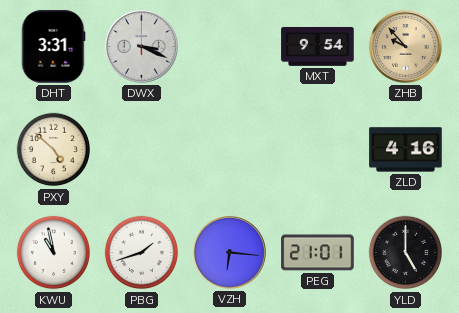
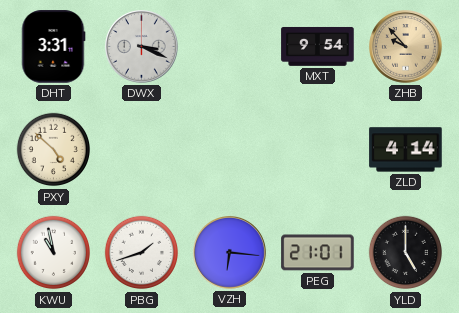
ZLD: 4:16 -> 4:14 (406, 150)
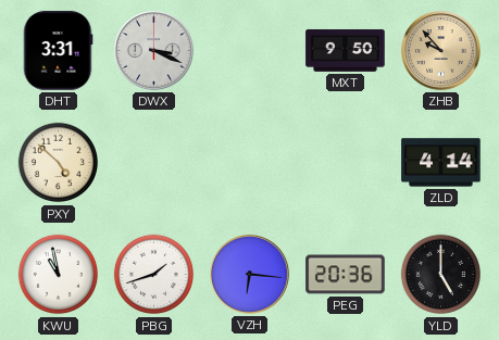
MXT: 9:54 -> 9:50 (346, 51)
PEG: 21:01 -> 20:36 (346, 275)
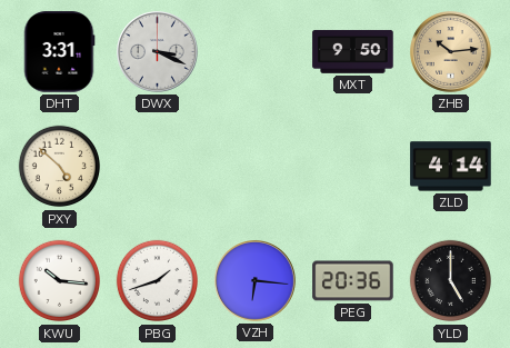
ZHB: 9:53 -> 10:14 (451, 52)
KWU: 10:58 -> 10:16 (60, 281)
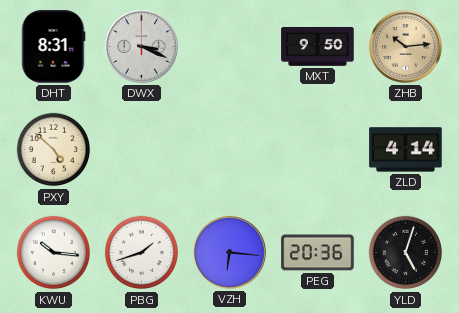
DHT: 3:31 -> 8:31 (53, 47)
YLD: 5:00 -> 5:03 (406, 253)
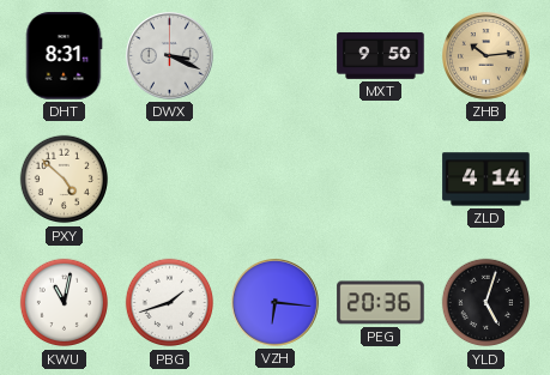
KWU: 10:16 -> 11:02 (65, 303)
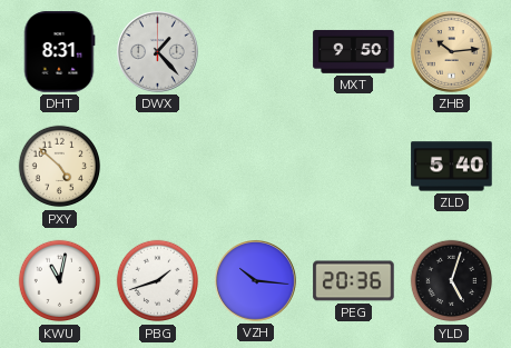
DWX: 3:19 -> 1:23 (158, 52)
ZLD: 4:14 -> 5:40 (452, 167)
VZH: 6:16 -> 10:16 (256, 281)
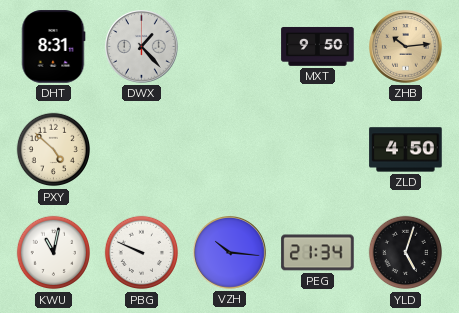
ZLD: 5:40 -> 4:50 (406, 150)
PBG: 1:42 -> 9:49 (142, 253)
PEG: 20:36 -> 21:34 (318, 253)
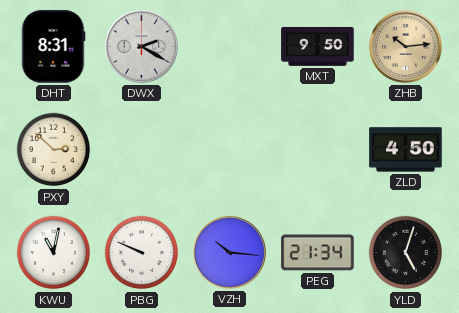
DWX: 1:23 -> 2:20 (142, 47)
PXY: 4:52 -> 2:52 (54, 150)
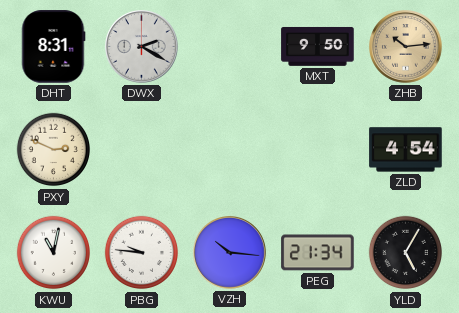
PXY: 2:52 -> 2:49 (54, 150)
ZLD: 4:50 -> 4:54 (406, 150)
PBG: 9:49 -> 9:46 (142, 253)
YLD: 5:03 -> 5:05 (406, 253)
